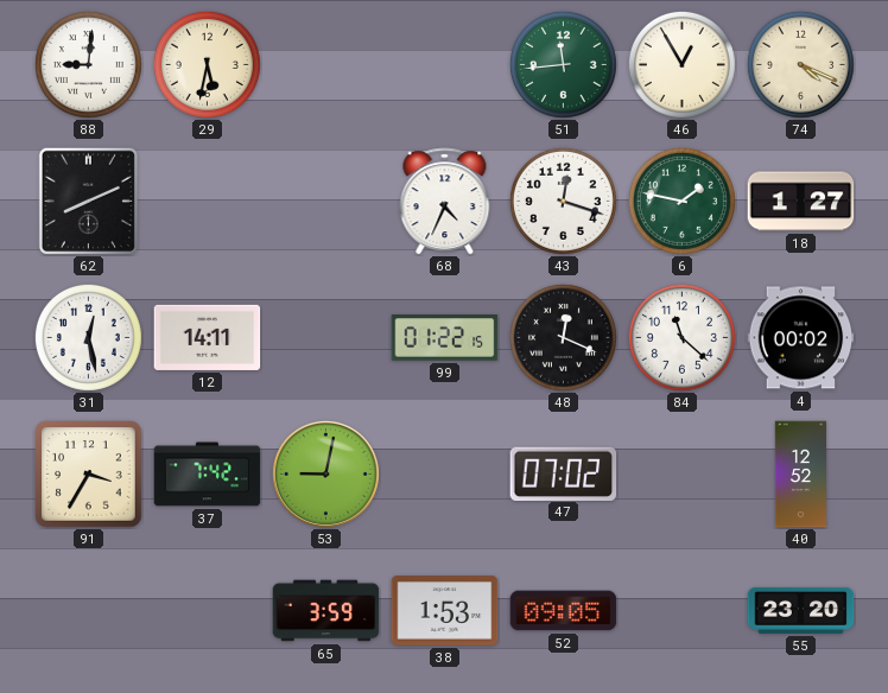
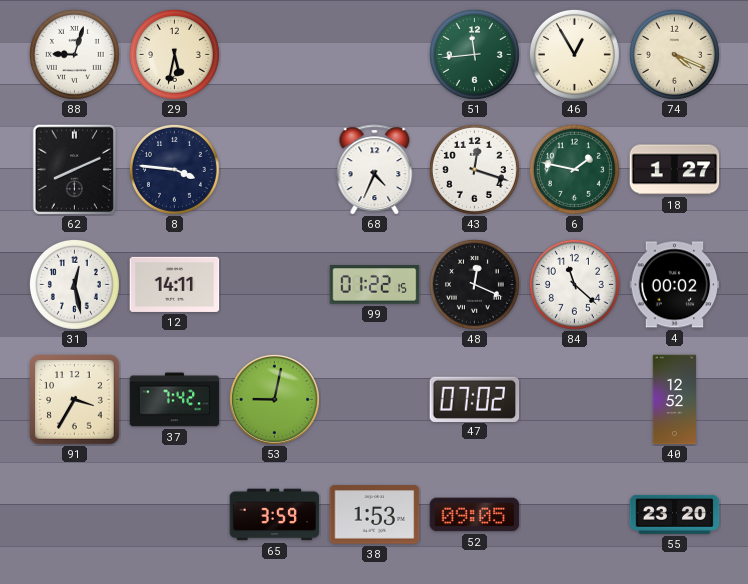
88: 9:01 -> 9:03 (74, 54)
8: none -> 3:46 (174, 169)
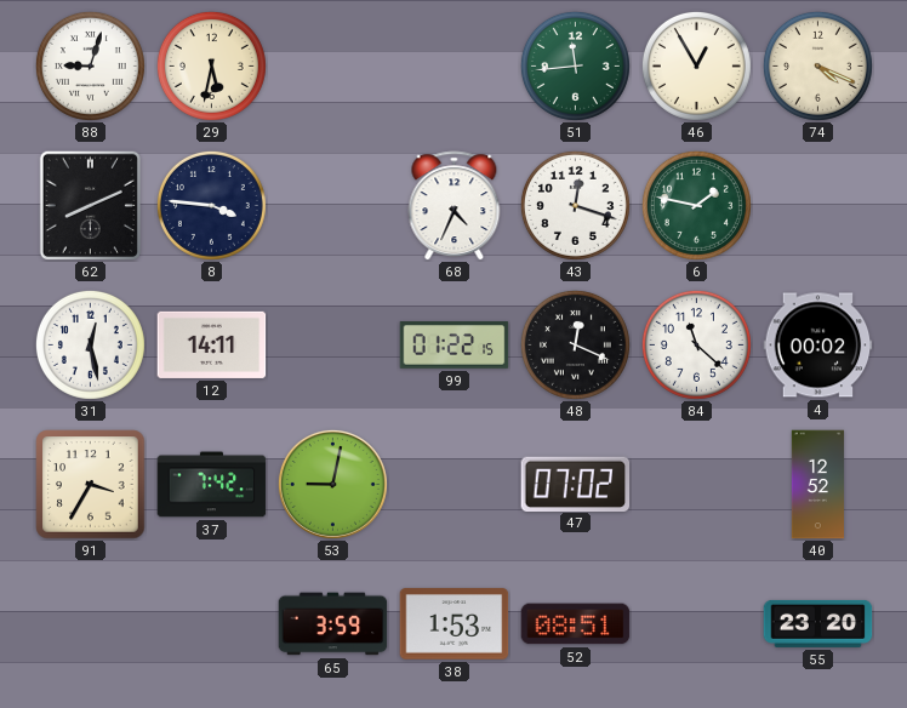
18: 1:27 -> none (675, 170)
52: 09:05 -> 08:51 (576, 624)
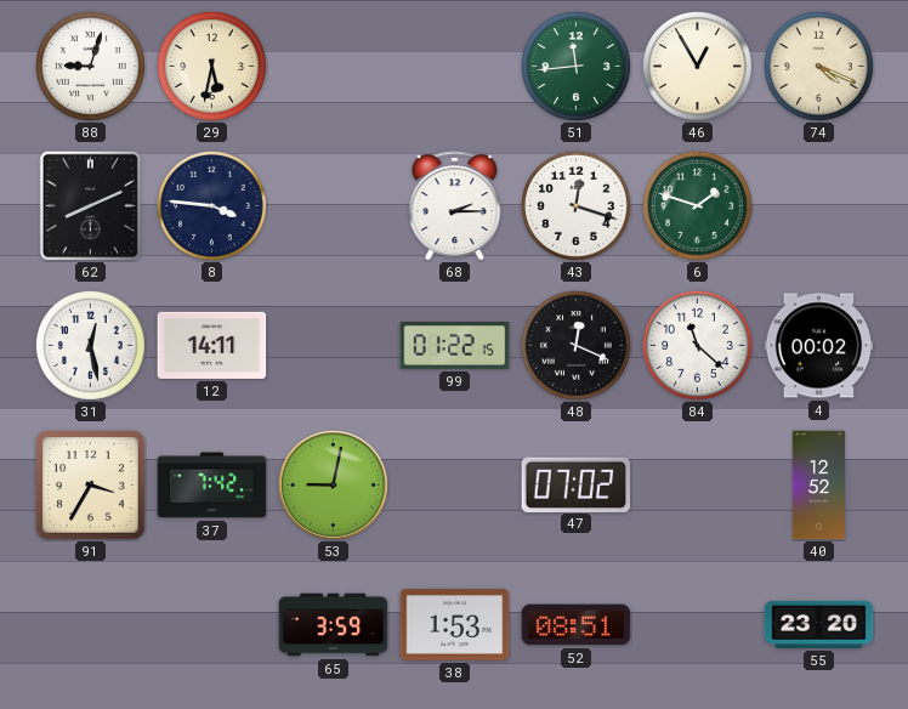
68: 4:34 -> 2:15 (455, 206)
6: 1:47 -> 1:48 (697, 205)
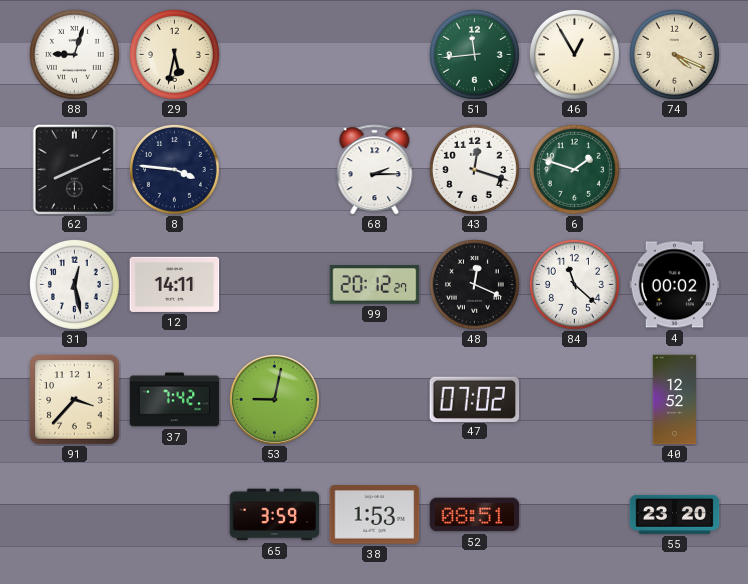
99: 01:22 -> 20:12 (375, 285)
91: 3:35 -> 3:37 (75, 400)
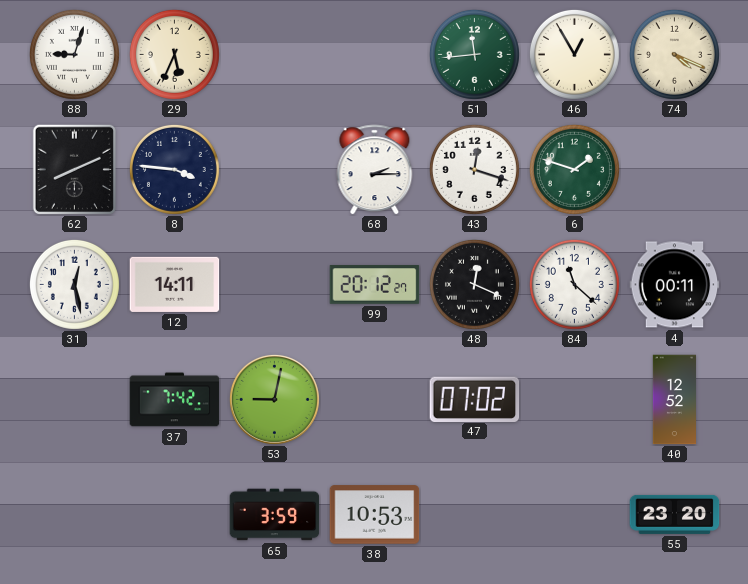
29: 5:32 -> 5:34 (174, 54)
4: 00:02 -> 00:11 (675, 285)
91: 3:37 -> none (75, 400)
38: 1:53 -> 10:53 (375, 515)
52: 08:51 -> none (475, 515)
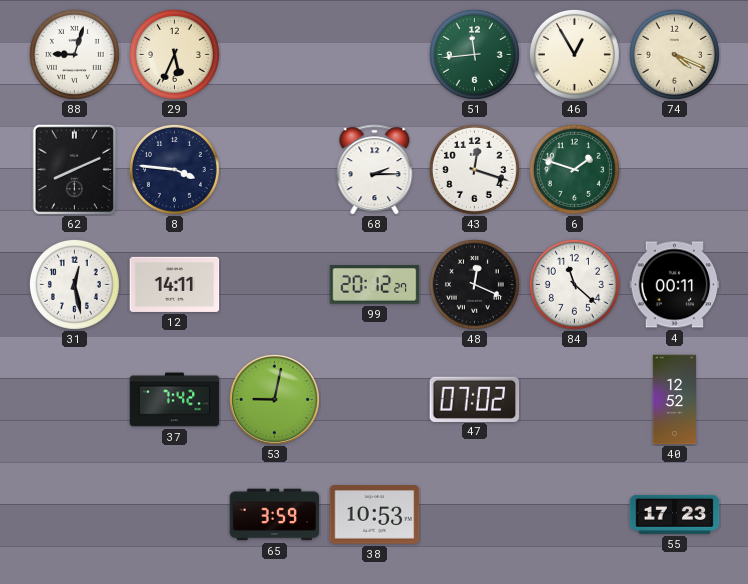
55: 23:20 -> 17:23 (675, 514)
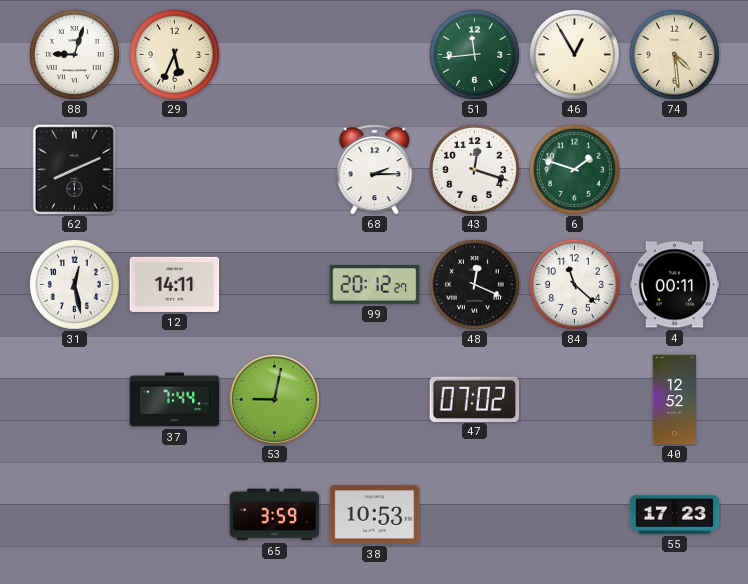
74: 4:19 -> 4:29 (674, 54)
8: 3:46 -> none (174, 169)
37: 7:42 -> 7:44 (175, 400)
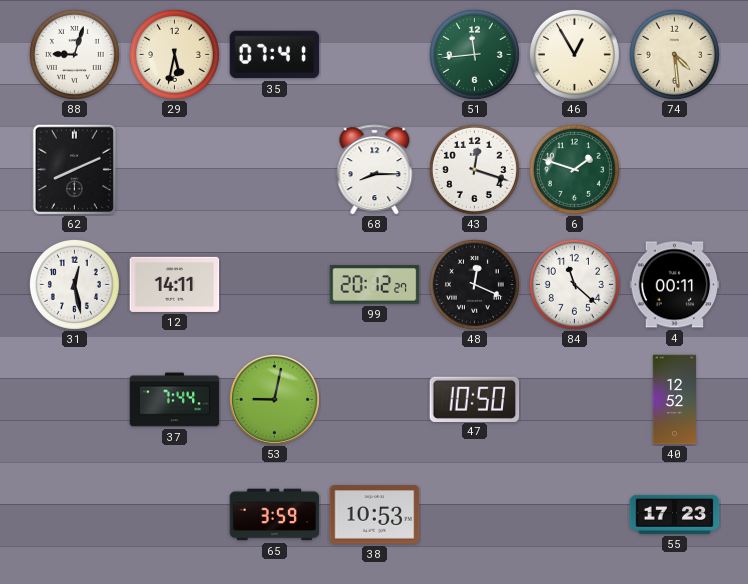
29: 5:34 -> 5:32 (174, 54)
35: none -> 07:41 (275, 55)
68: 2:15 -> 8:15 (375, 170)
47: 07:02 -> 10:50 (475, 399)
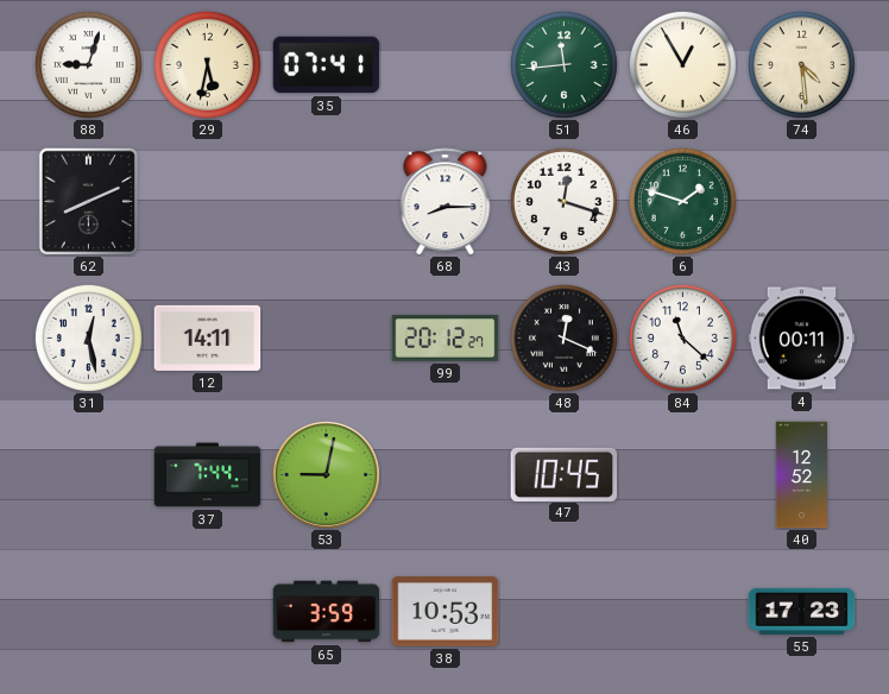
47: 10:50 -> 10:45 (565, 474)
